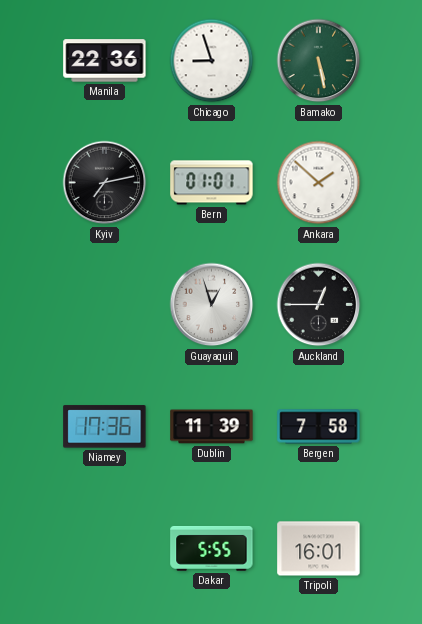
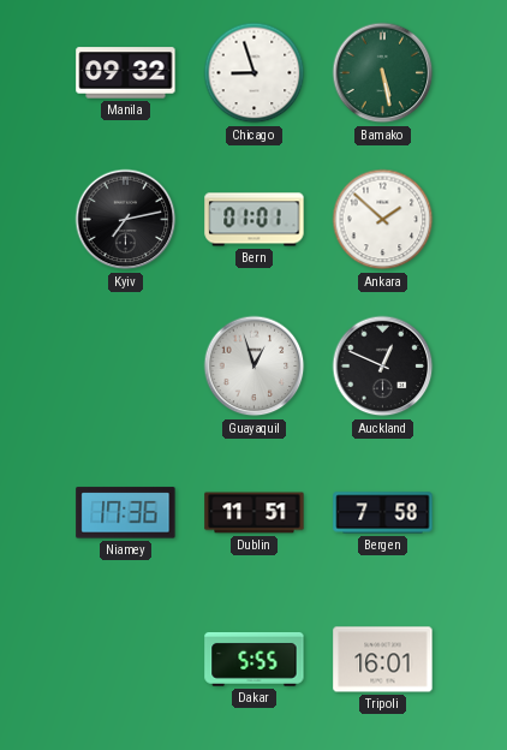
Manila: 22:36 -> 09:32 (126, 73)
Auckland: 12:45 -> 12:49 (383, 367)
Dublin: 11:39 -> 11:51 (255, 513)
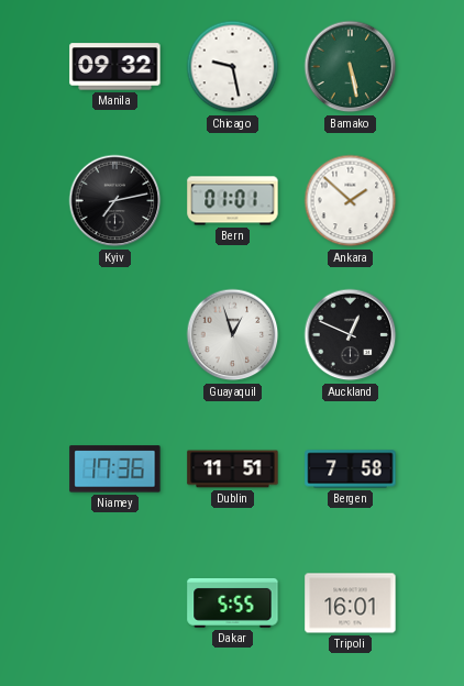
Chicago: 8:57 -> 9:28 (233, 67)
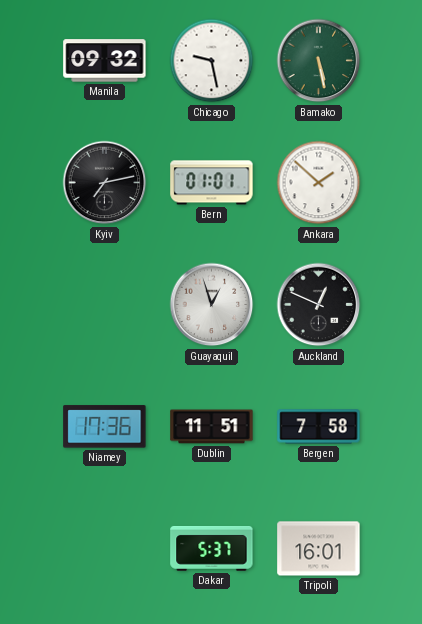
Dakar: 5:55 -> 5:37 (212, 548)
